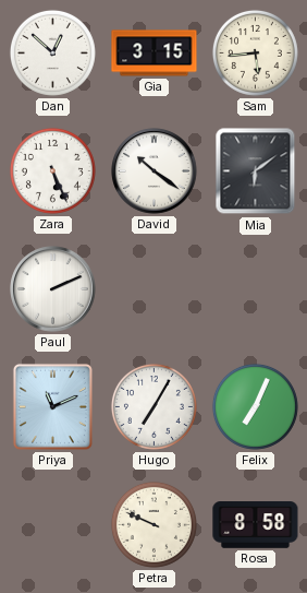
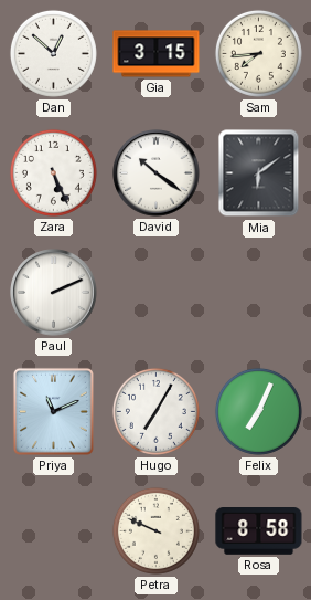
Sam: 5:44 -> 7:44 (258, 53)
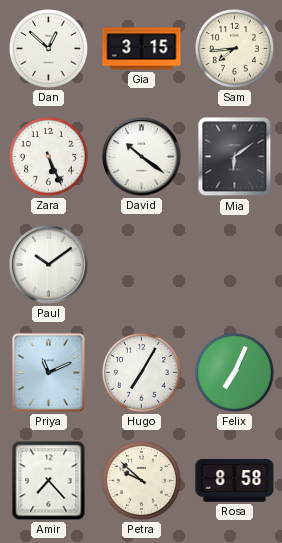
Paul: 2:11 -> 10:09 (49, 265)
Amir: none -> 7:23 (49, 481)
Petra: 9:49 -> 9:52 (141, 480)
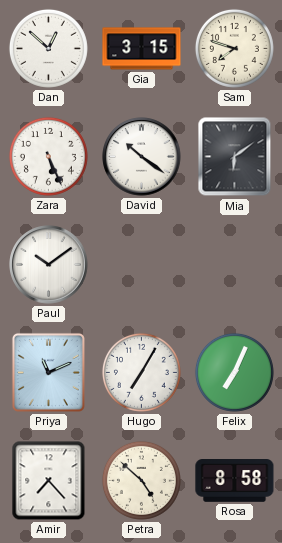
Sam: 7:44 -> 7:48 (234, 48)
Petra: 9:52 -> 4:52 (141, 480)
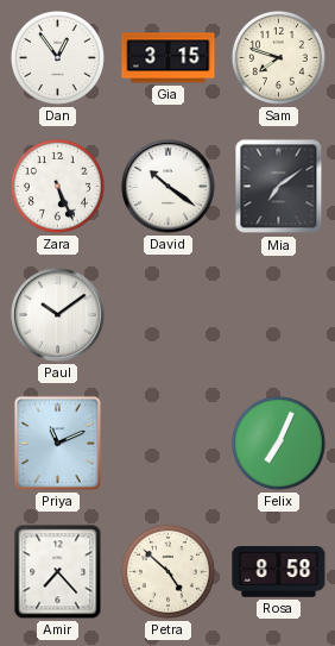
Dan: 12:52 -> 12:54 (57, 57)
Mia: 6:09 -> 7:09 (279, 187)
Hugo: 7:05 -> none (141, 372)
